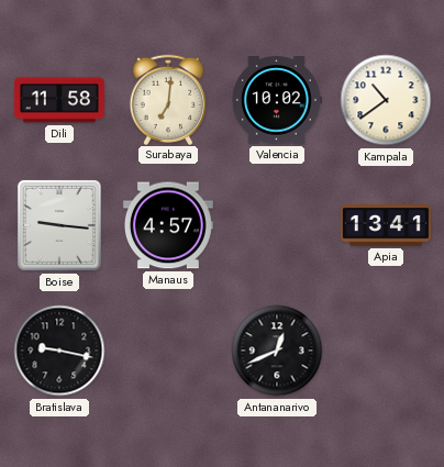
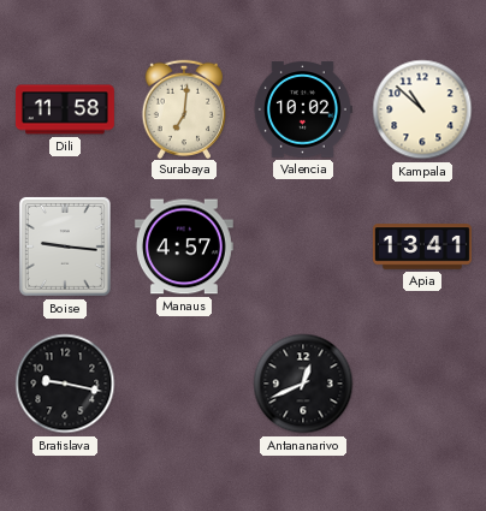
Kampala: 10:39 -> 10:52 (422, 109)
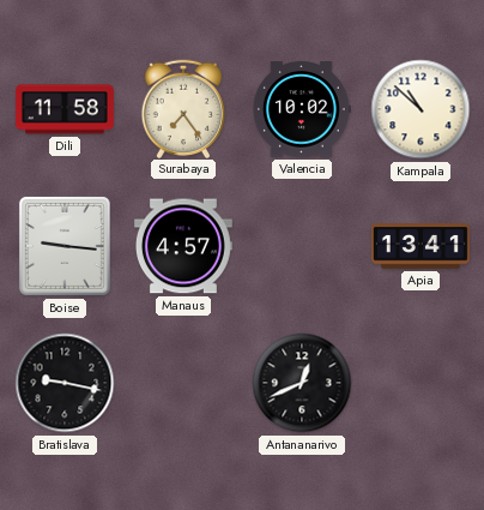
Surabaya: 7:01 -> 7:24 (182, 108)
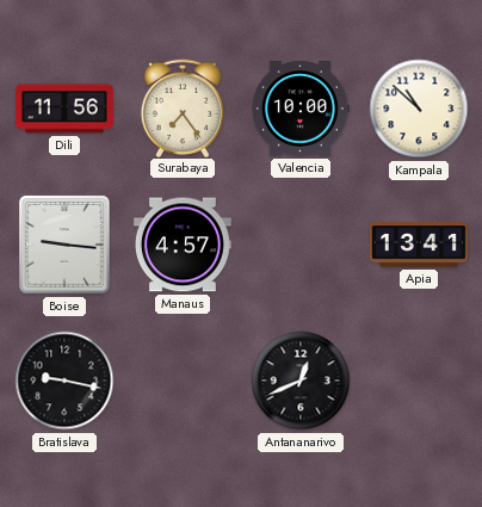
Dili: 11:58 -> 11:56 (64, 109)
Valencia: 10:02 -> 10:00 (299, 109)
